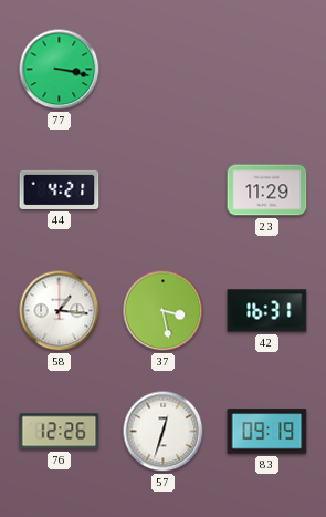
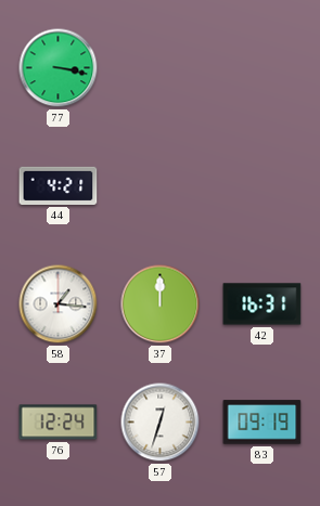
23: 11:29 -> none (267, 190)
37: 3:28 -> 12:00 (161, 304)
76: 12:26 -> 12:24 (59, 423)
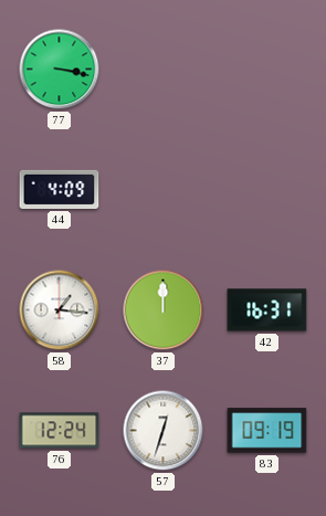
44: 4:21 -> 4:09 (60, 189)
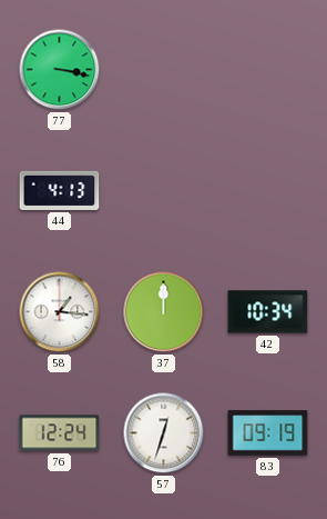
44: 4:09 -> 4:13 (60, 190)
42: 16:31 -> 10:34 (268, 312)
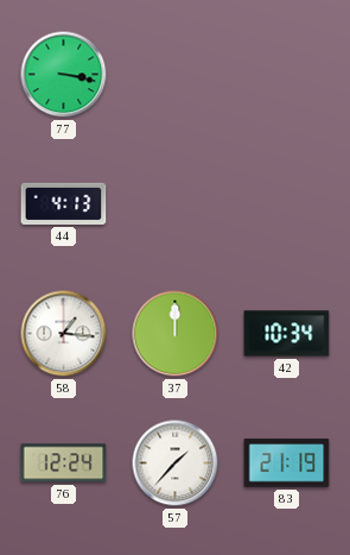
57: 12:33 -> 1:37 (176, 463)
83: 09:19 -> 21:19 (287, 463)
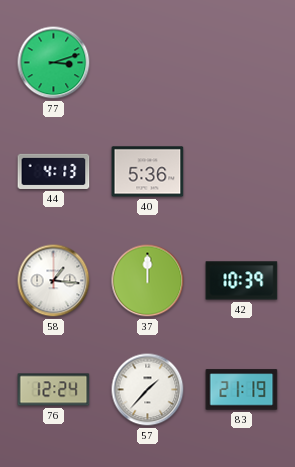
77: 3:17 -> 3:12 (54, 63)
40: none -> 5:36 (148, 172)
42: 10:34 -> 10:39 (242, 281)
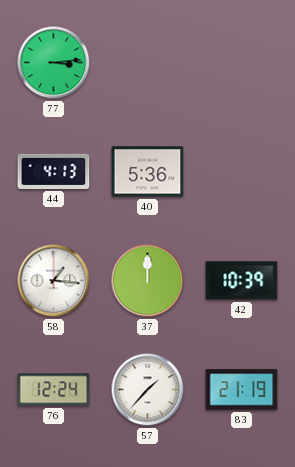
77: 3:12 -> 3:14 (54, 63)
